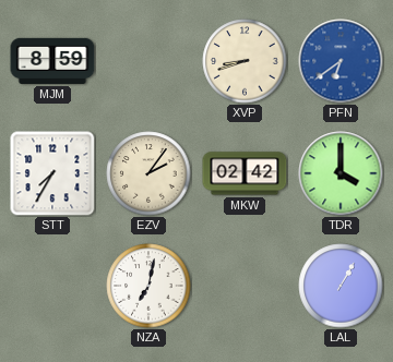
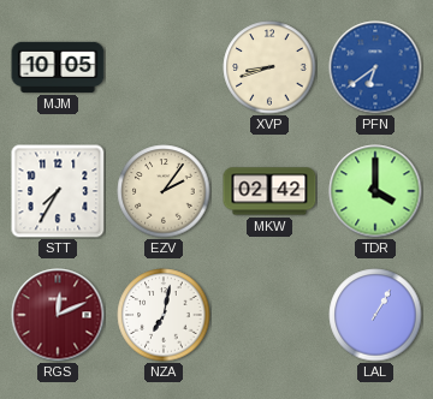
MJM: 8:59 -> 10:05 (58, 67)
RGS: none -> 12:11 (58, 315)
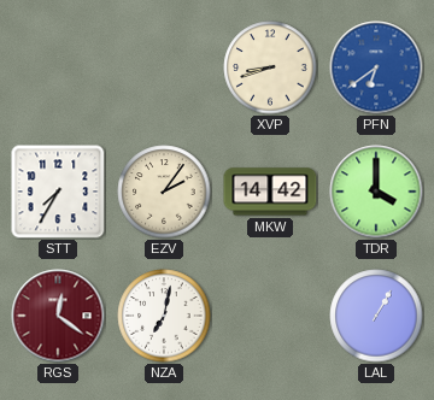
MJM: 10:05 -> none (58, 67)
MKW: 02:42 -> 14:42 (270, 192)
RGS: 12:11 -> 12:21 (58, 316)
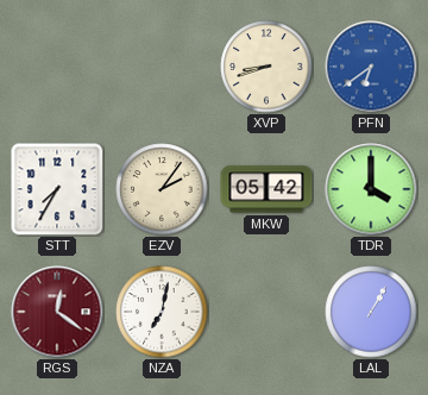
MKW: 14:42 -> 05:42 (266, 189)
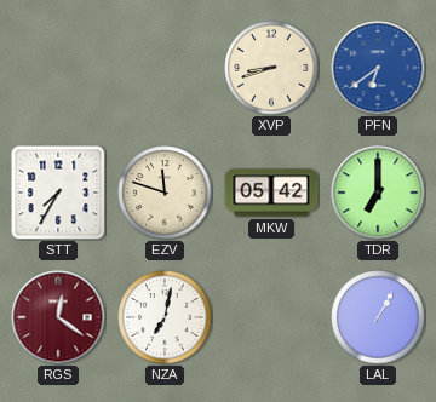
EZV: 2:06 -> 11:48 (165, 193)
TDR: 4:00 -> 7:00 (378, 193)
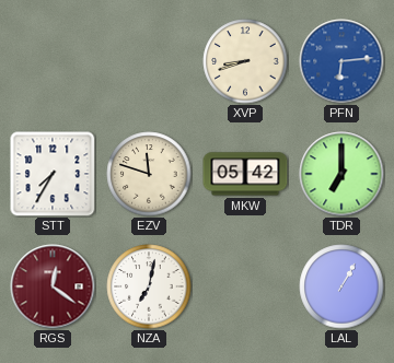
PFN: 6:39 -> 6:14 (341, 61)
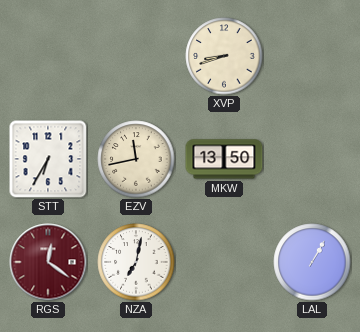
PFN: 6:14 -> none (341, 61)
STT: 7:35 -> 6:35 (48, 159)
EZV: 11:48 -> 11:43 (136, 159)
MKW: 05:42 -> 13:50 (224, 159)
TDR: 7:00 -> none (341, 174)
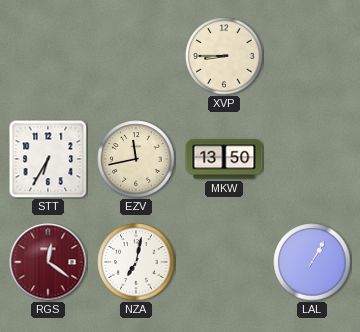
XVP: 8:42 -> 8:45 (224, 56)
